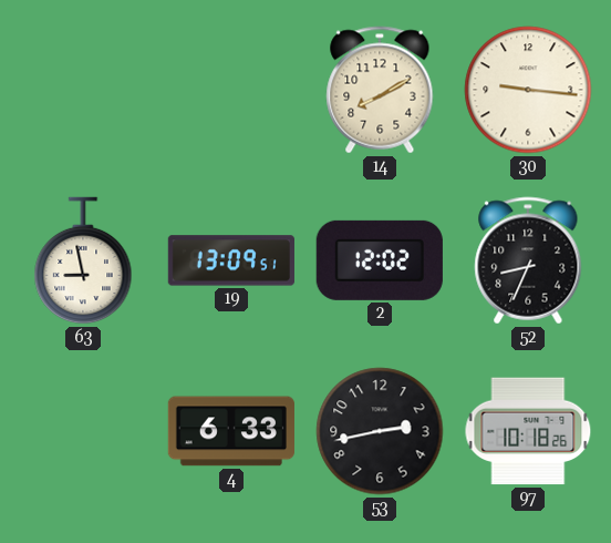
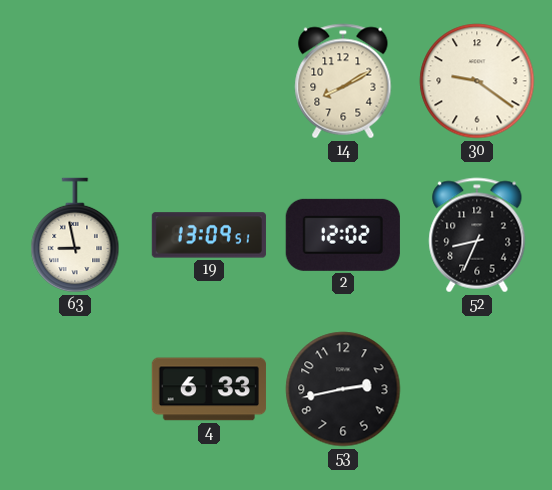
30: 9:16 -> 9:21 (477, 81)
97: 10:18 -> none (528, 431)
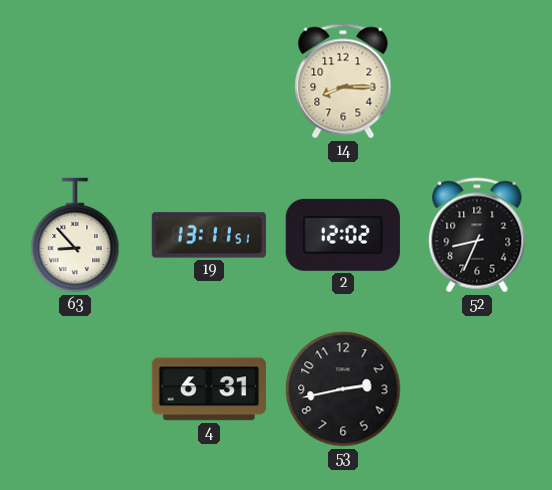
14: 8:10 -> 8:15 (343, 81)
30: 9:21 -> none (477, 81)
63: 8:58 -> 8:53 (75, 235)
19: 13:09 -> 13:11 (209, 235)
4: 6:33 -> 6:31 (209, 389)
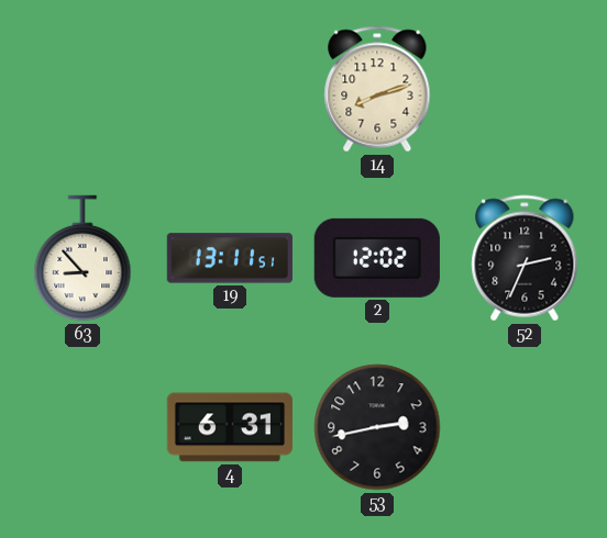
14: 8:15 -> 8:12 (377, 89)
52: 8:34 -> 2:34 (525, 258)
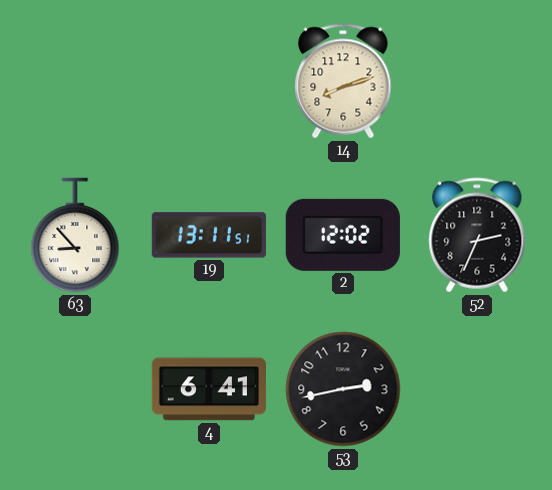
4: 6:31 -> 6:41 (209, 389)
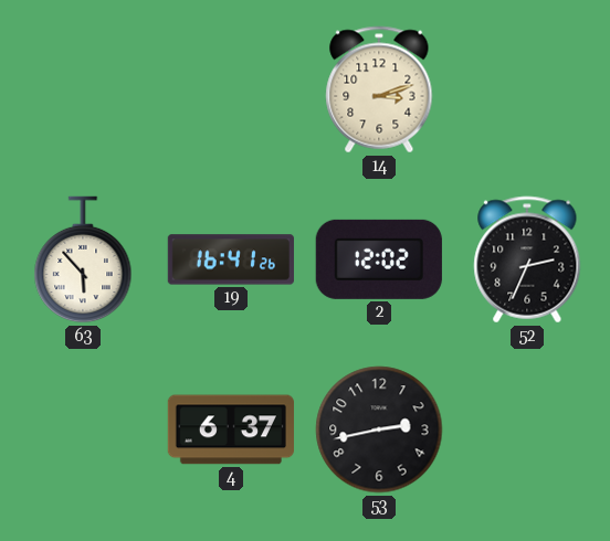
14: 8:12 -> 3:12 (379, 89)
63: 8:53 -> 5:53 (83, 259)
19: 13:11 -> 16:41 (231, 259)
4: 6:41 -> 6:37 (231, 429)
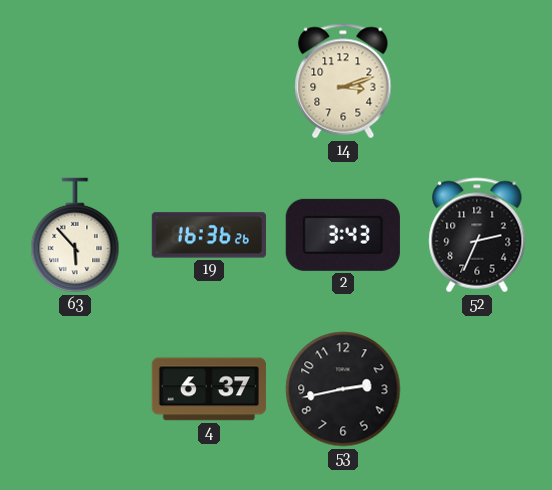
19: 16:41 -> 16:36 (209, 235)
2: 12:02 -> 3:43 (343, 235)
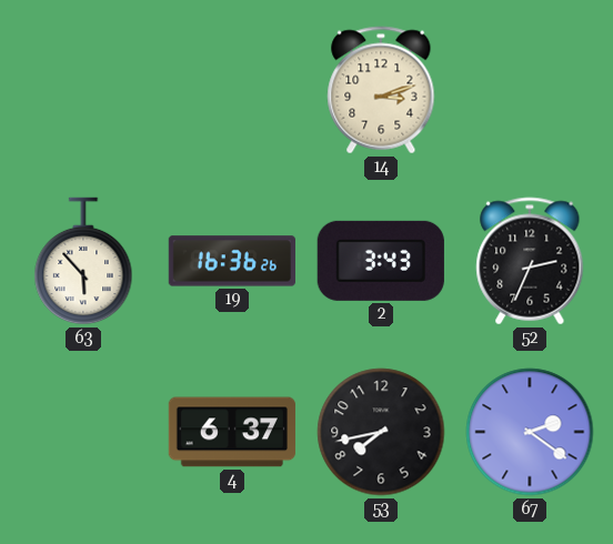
53: 2:43 -> 7:43 (381, 432)
67: none -> 2:21 (530, 432)
